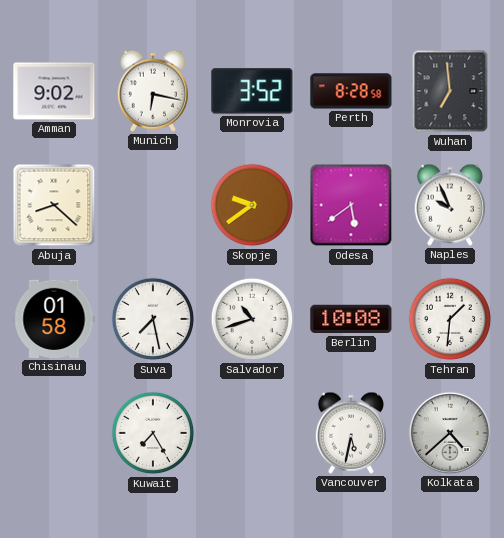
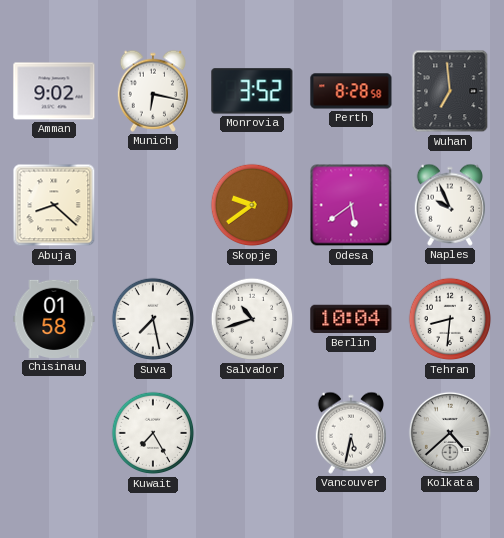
Berlin: 10:08 -> 10:04 (351, 319)
Tehran: 1:31 -> 8:31 (450, 319)
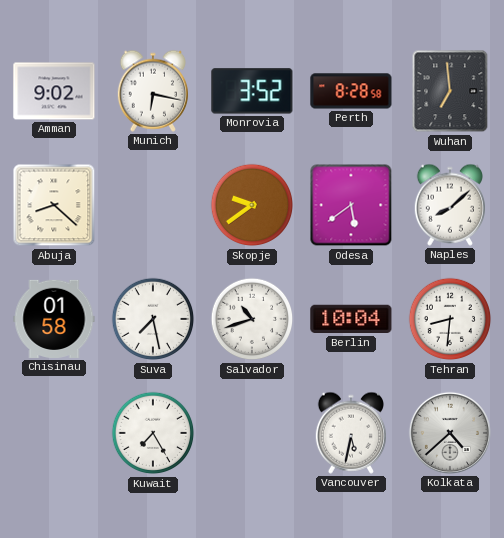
Naples: 9:56 -> 8:08 (449, 205)
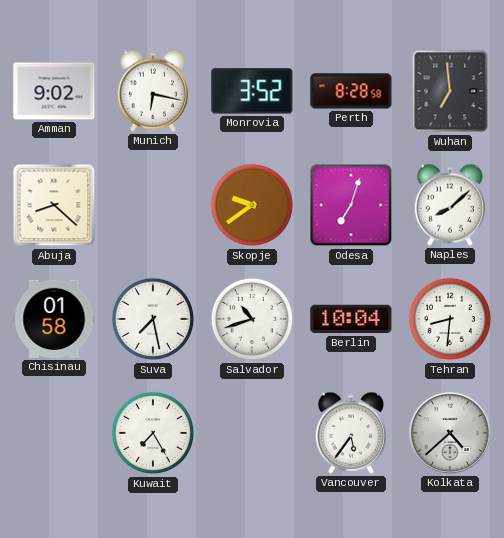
Odesa: 5:39 -> 7:03 (351, 205)
Vancouver: 5:32 -> 5:36 (350, 433)
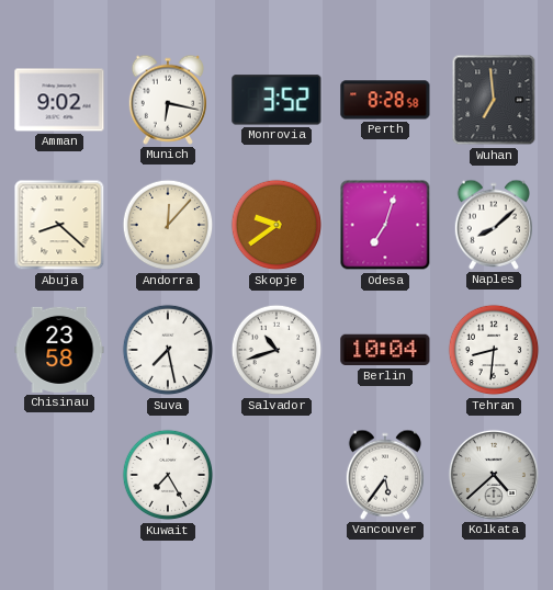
Andorra: none -> 12:07 (168, 225)
Chisinau: 01:58 -> 23:58 (59, 350)
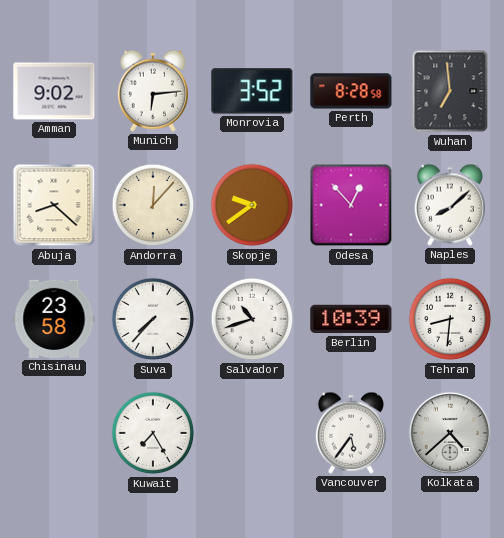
Munich: 6:17 -> 6:14 (152, 91)
Odesa: 7:03 -> 12:53 (351, 205)
Suva: 7:28 -> 7:37 (153, 319)
Berlin: 10:04 -> 10:39 (351, 319)
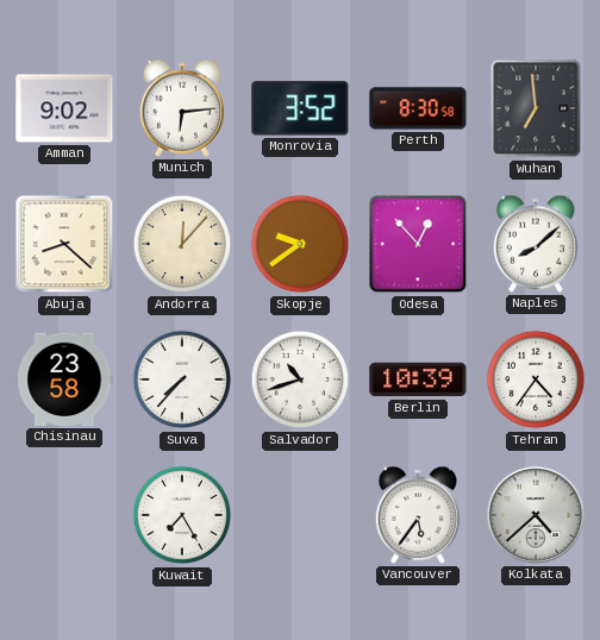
Perth: 8:28 -> 8:30 (418, 108)
Tehran: 8:31 -> 4:36 (536, 379)
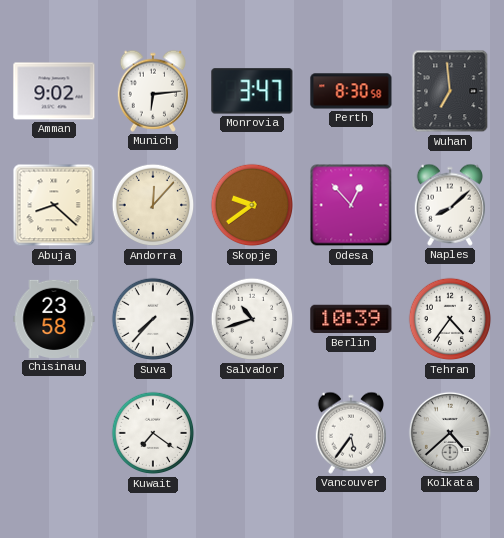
Monrovia: 3:52 -> 3:47 (252, 91)
Kuwait: 7:25 -> 7:21 (153, 433)
